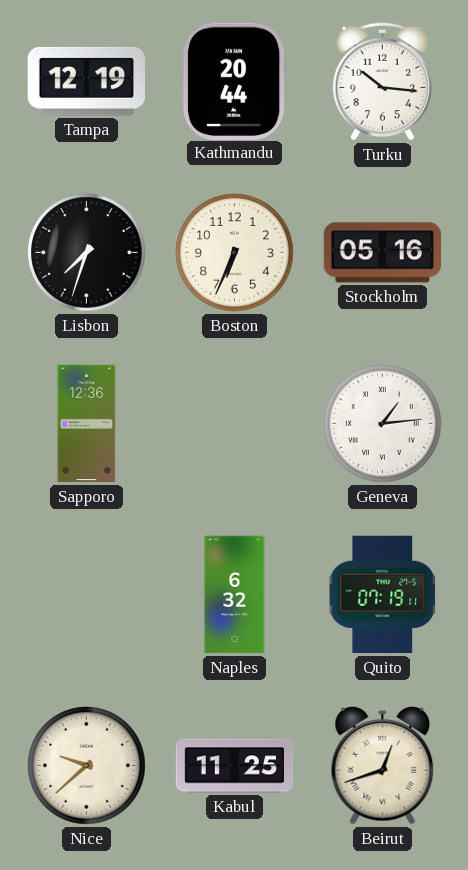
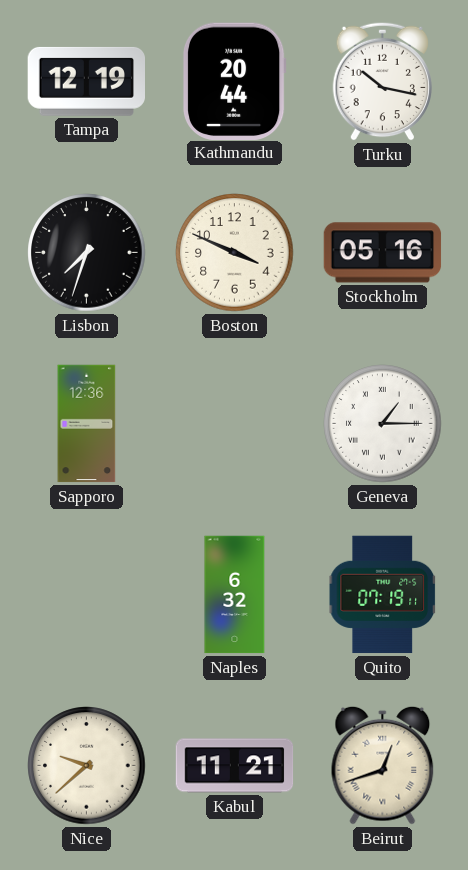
Turku: 10:16 -> 10:17 (382, 81)
Boston: 6:34 -> 3:49 (235, 253)
Geneva: 1:14 -> 1:15 (383, 424)
Kabul: 11:25 -> 11:21 (235, 766)
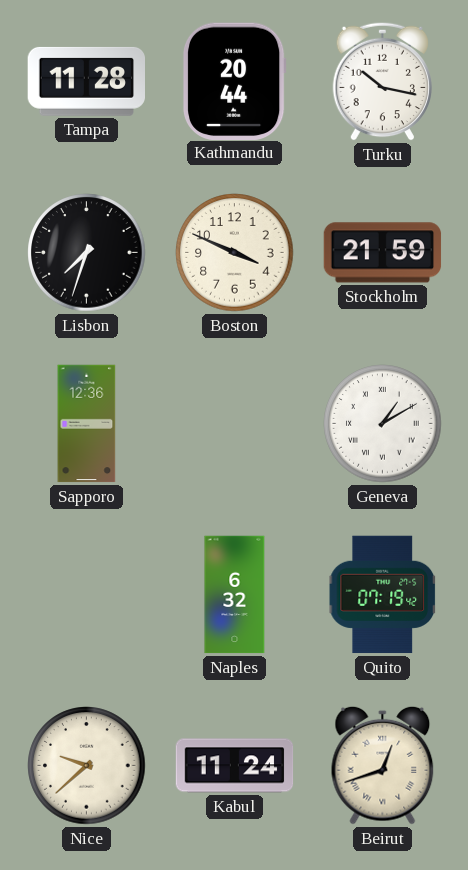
Tampa: 12:19 -> 11:28 (86, 81)
Stockholm: 05:16 -> 21:59 (383, 253)
Geneva: 1:15 -> 1:10 (383, 424)
Quito: 07:19:11 -> 07:19:42 (383, 595)
Kabul: 11:21 -> 11:24 (235, 766)
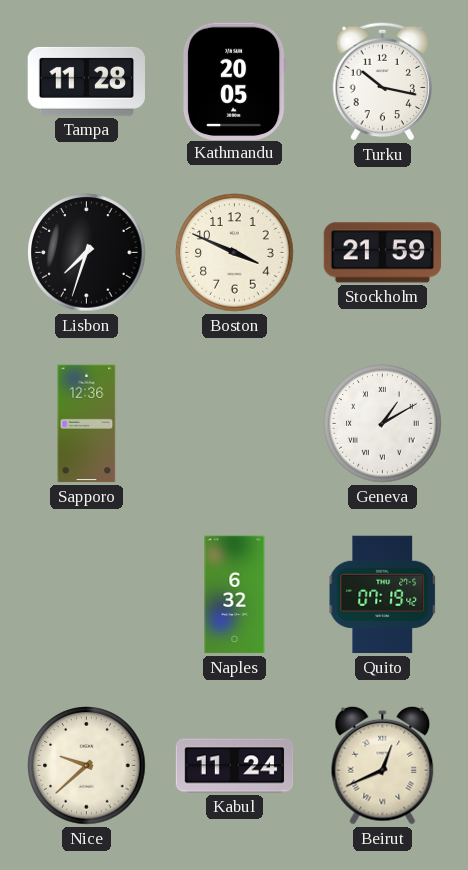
Kathmandu: 20:44 -> 20:05 (234, 81)
Beirut: 12:42 -> 12:41 (383, 765)
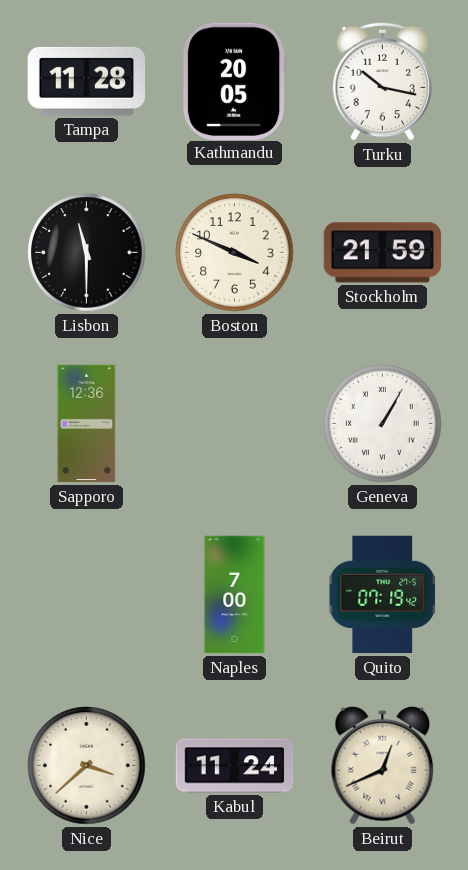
Lisbon: 7:33 -> 11:30 (87, 253)
Geneva: 1:10 -> 1:05 (383, 424)
Naples: 6:32 -> 7:00 (235, 595)
Nice: 9:38 -> 3:38 (87, 766)
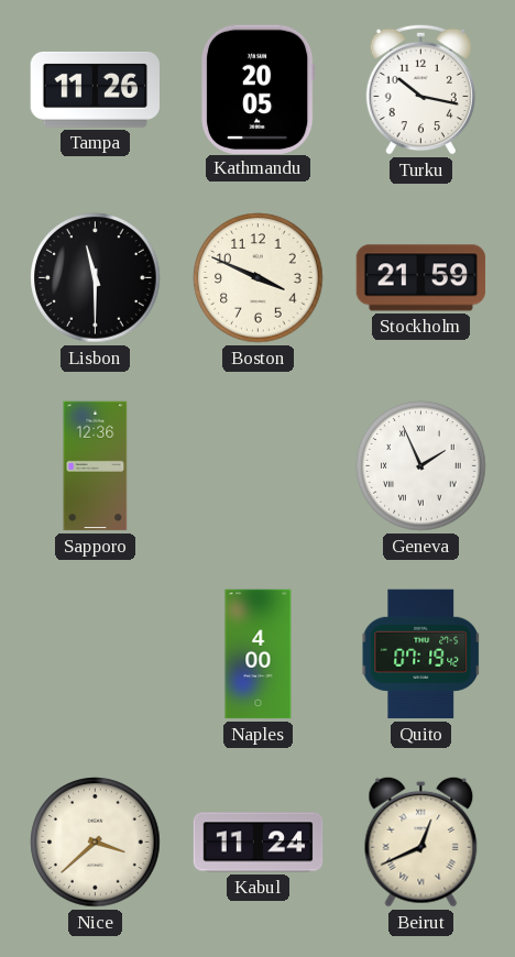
Tampa: 11:28 -> 11:26 (95, 89)
Geneva: 1:05 -> 1:56 (421, 466)
Naples: 7:00 -> 4:00 (259, 654)
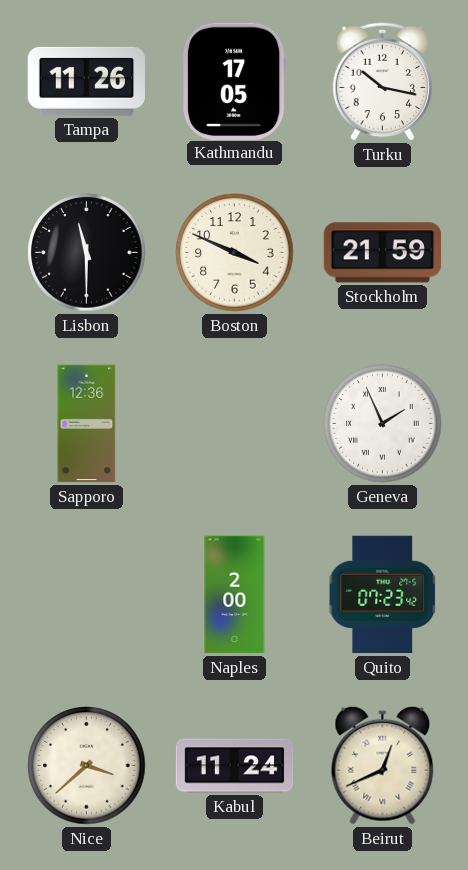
Kathmandu: 20:05 -> 17:05 (234, 81)
Naples: 4:00 -> 2:00 (235, 595)
Quito: 07:19 -> 07:23 (383, 595)
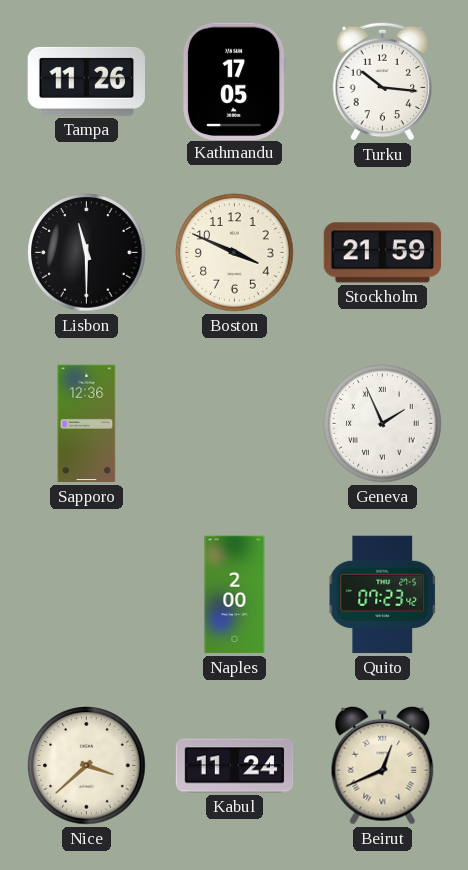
Turku: 10:17 -> 10:16 (382, 81)
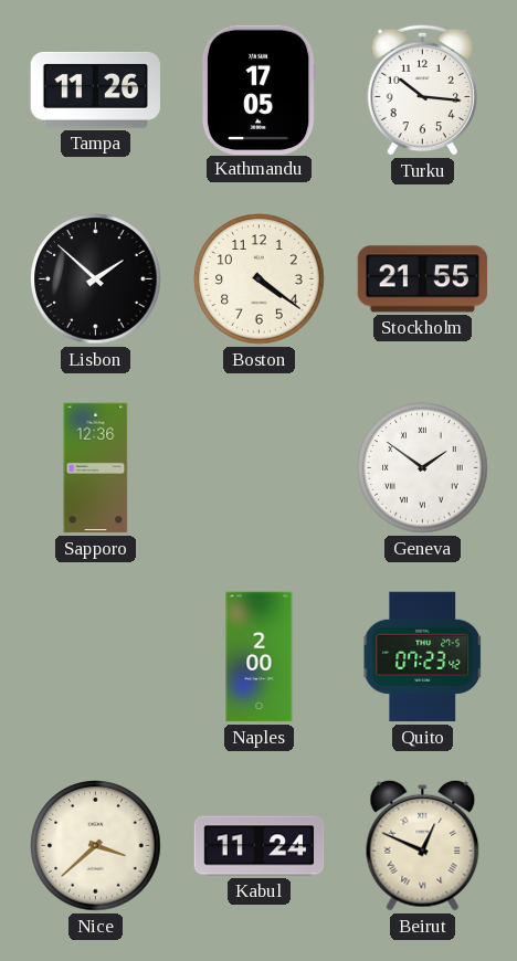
Lisbon: 11:30 -> 1:52 (96, 279)
Boston: 3:49 -> 4:21 (260, 279)
Stockholm: 21:59 -> 21:55 (423, 279)
Geneva: 1:56 -> 1:51 (423, 468)
Beirut: 12:41 -> 12:49 (423, 845)
